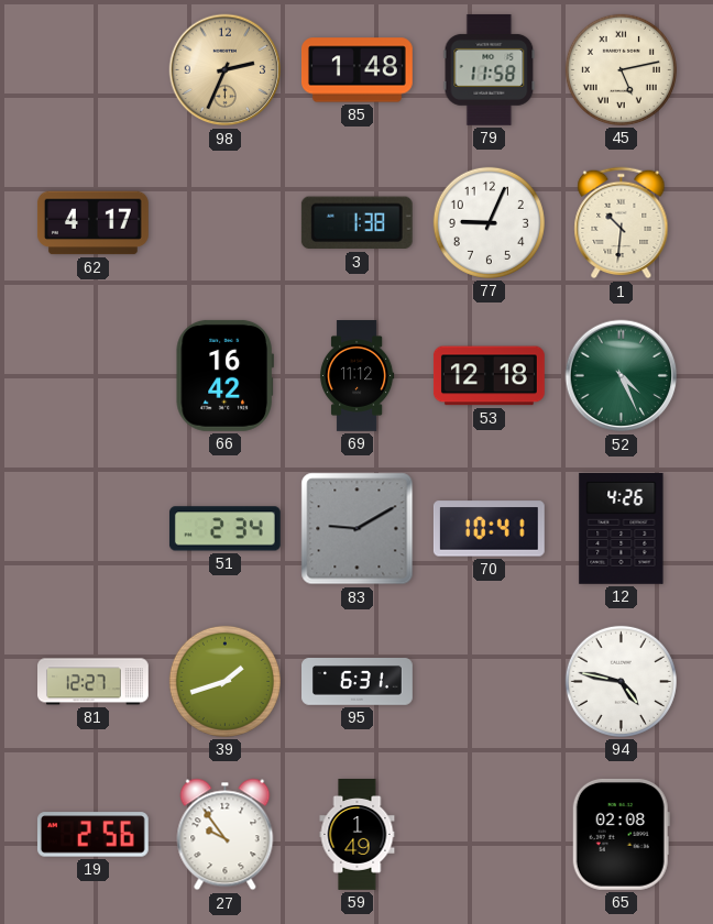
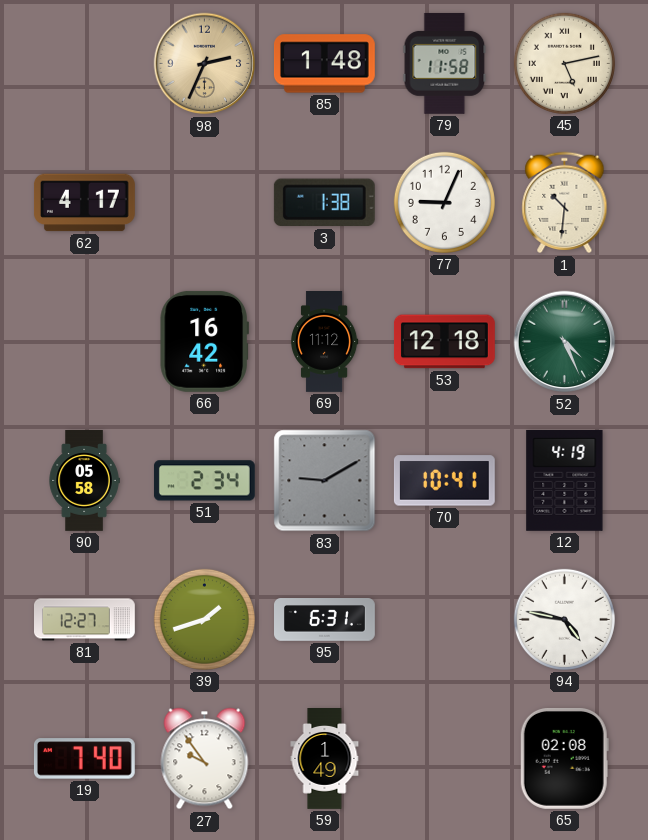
90: none -> 05:58 (84, 481)
12: 4:26 -> 4:19 (565, 480)
19: 2:56 -> 7:40 (84, 759)
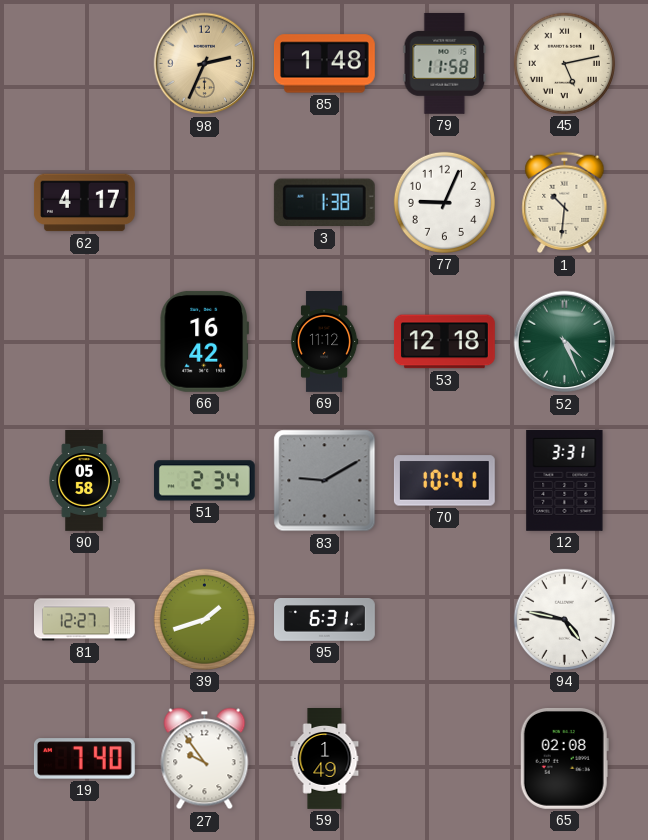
12: 4:19 -> 3:31 (565, 480)
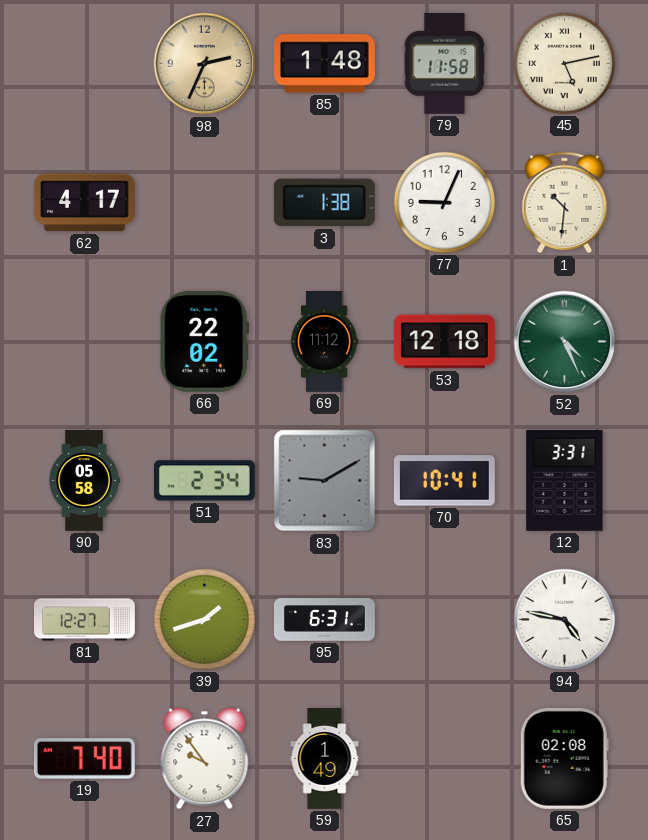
66: 16:42 -> 22:02 (204, 341)
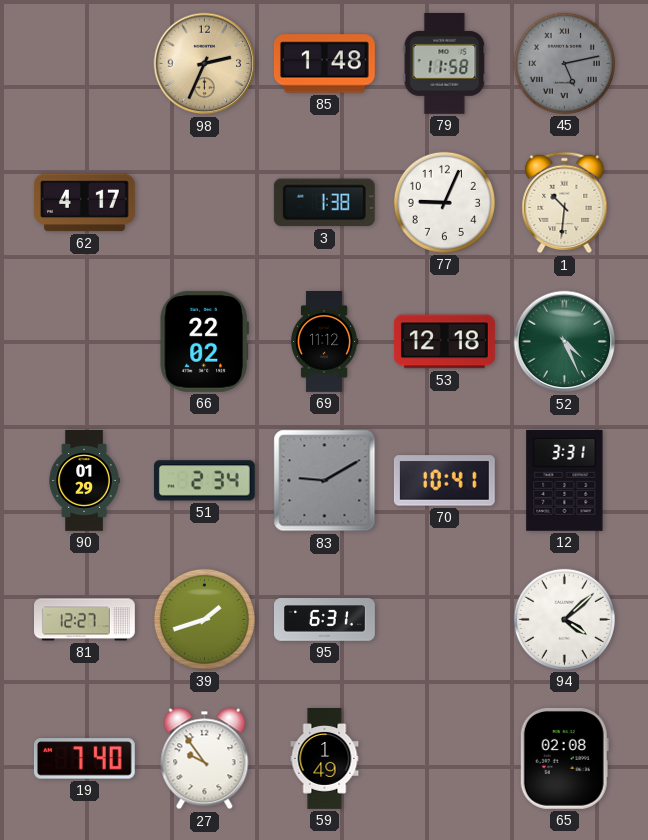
45 dial: cream -> grey (564, 63)
90: 05:58 -> 01:29 (84, 481)
94: 4:47 -> 4:08 (564, 619)
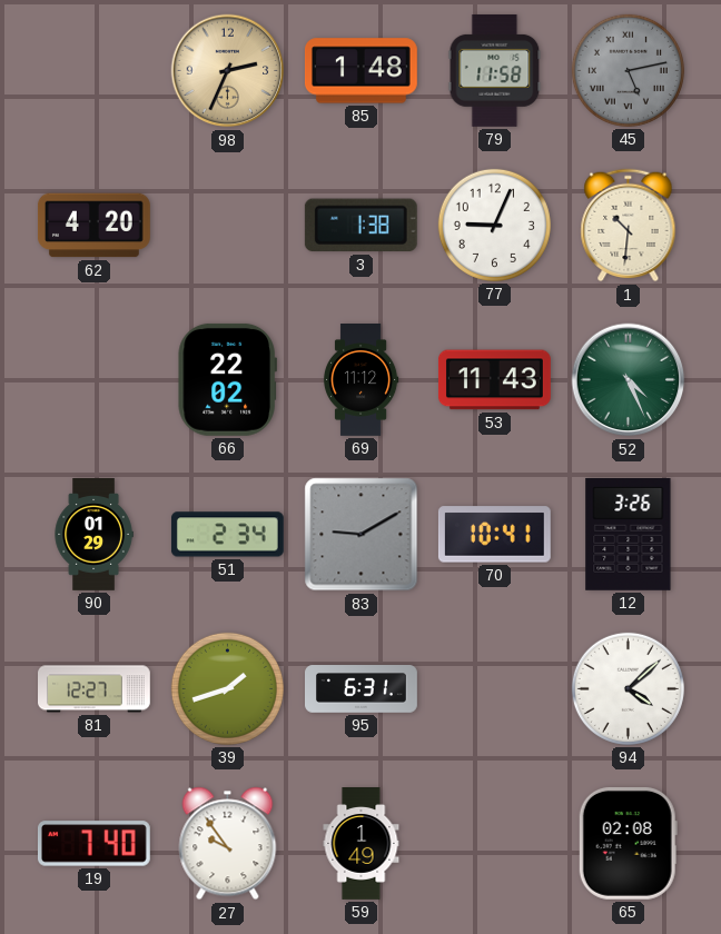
62: 4:17 -> 4:20 (93, 226)
53: 12:18 -> 11:43 (494, 380)
12: 3:31 -> 3:26 (629, 534)
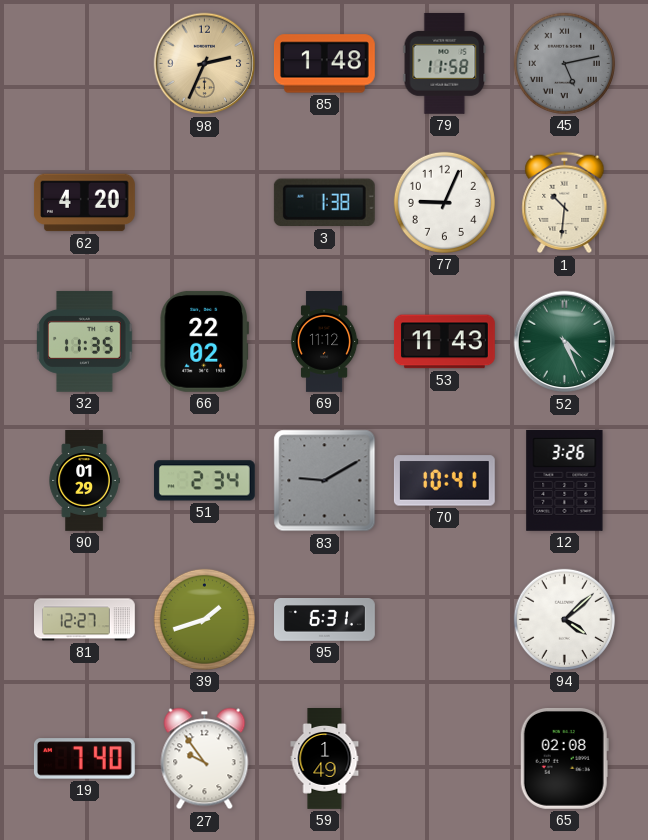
32: none -> 11:35 (85, 341)
